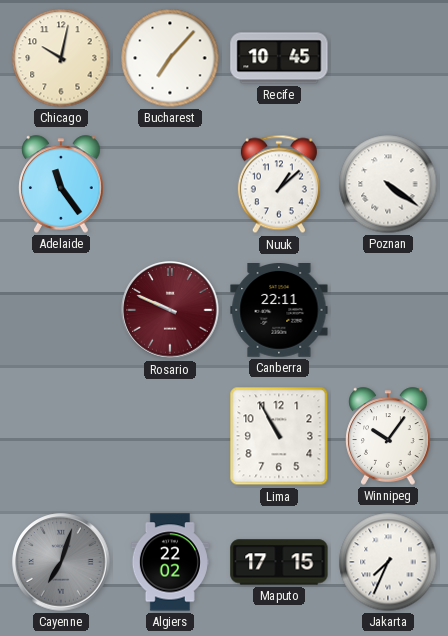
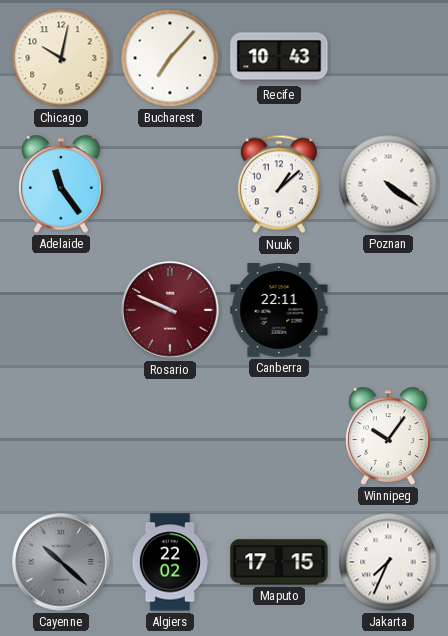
Recife: 10:45 -> 10:43 (279, 58)
Lima: 10:55 -> none (279, 436)
Cayenne: 7:03 -> 10:22 (61, 562)
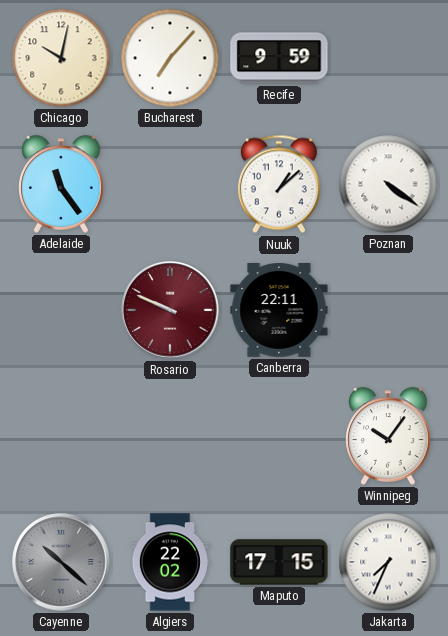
Recife: 10:43 -> 9:59 (279, 58)
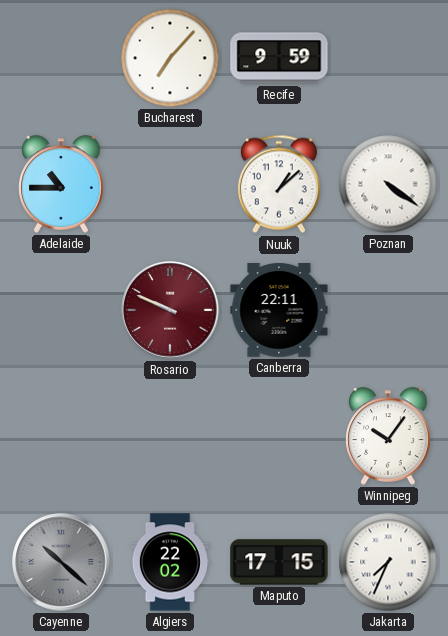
Chicago: 10:02 -> none (61, 58)
Adelaide: 11:24 -> 10:45 (61, 184)
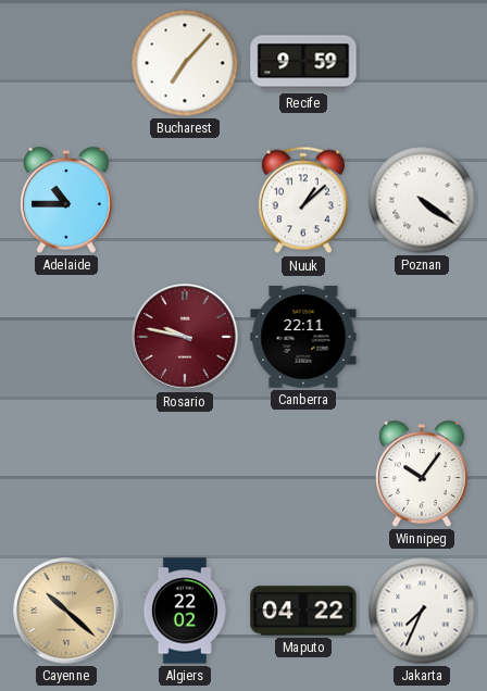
Rosario: 9:49 -> 9:47 (185, 337)
Cayenne dial: grey -> champagne (66, 611)
Maputo: 17:15 -> 04:22 (303, 611)
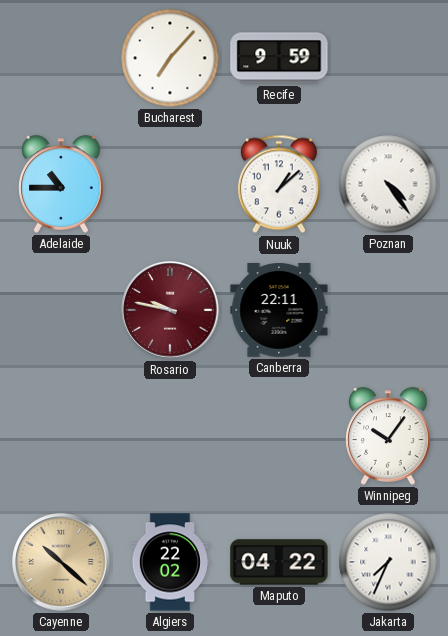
Poznan: 4:21 -> 4:24 (388, 184)
